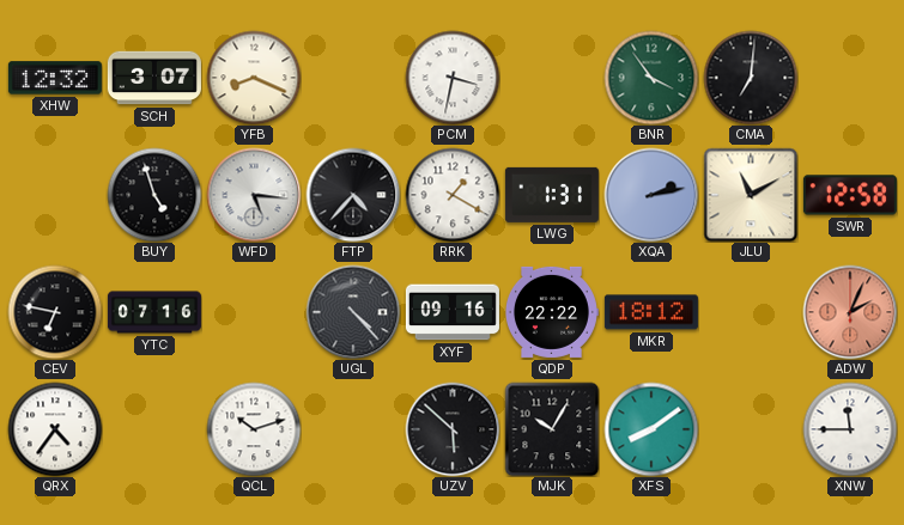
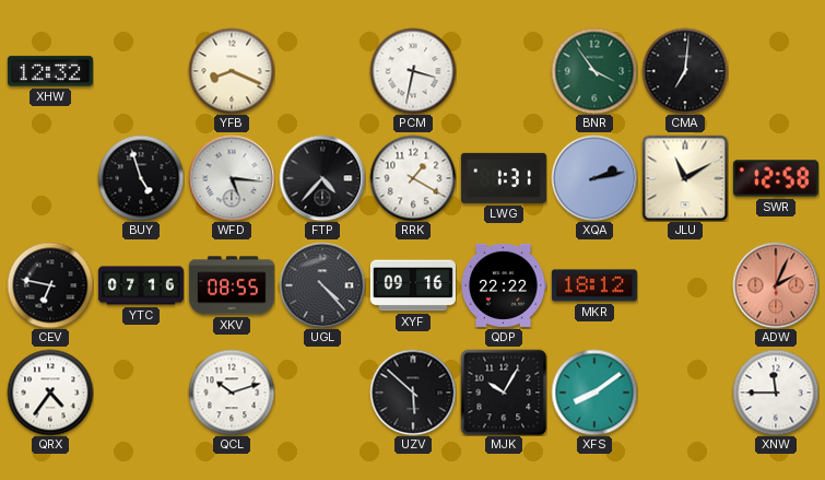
SCH: 3:07 -> none (154, 78)
XKV: none -> 08:55 (232, 285)
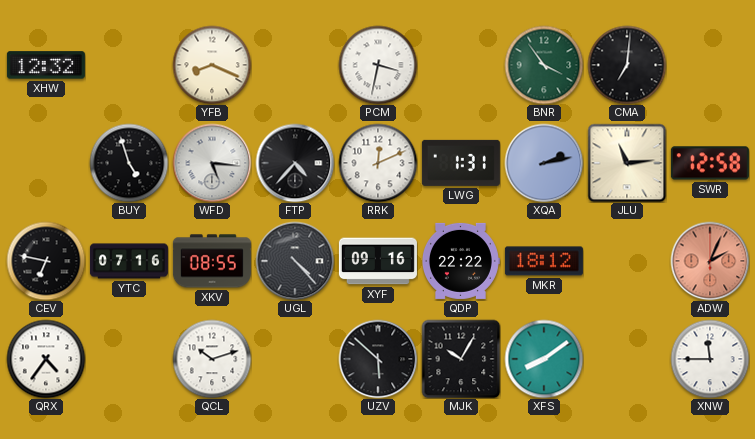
RRK: 1:20 -> 12:11 (378, 163)
JLU: 11:10 -> 11:14 (627, 163)
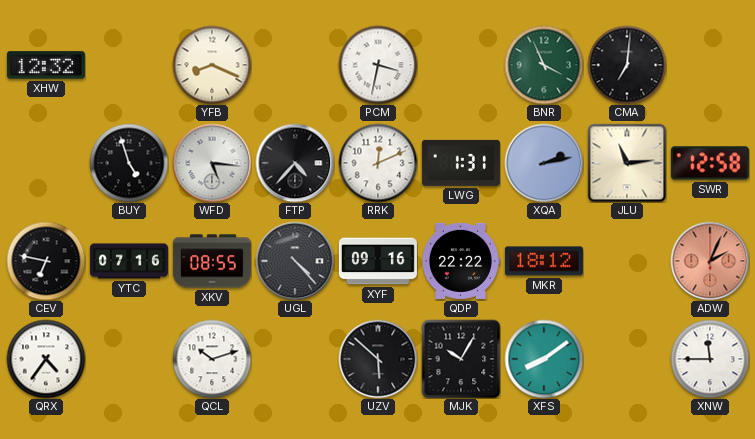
BNR: 3:54 -> 3:56 (544, 65)
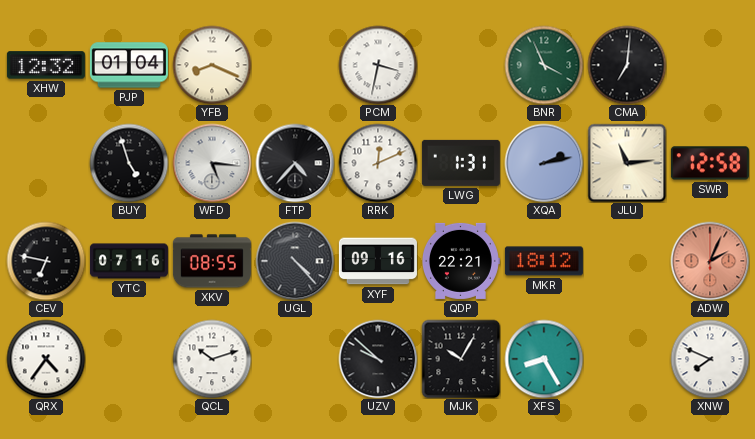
PJP: none -> 01:04 (129, 65)
QDP: 22:22 -> 22:21 (461, 261)
UZV: 5:52 -> 9:52 (378, 359)
XFS: 8:09 -> 8:25 (544, 359)
XNW: 11:45 -> 7:49 (710, 359)
